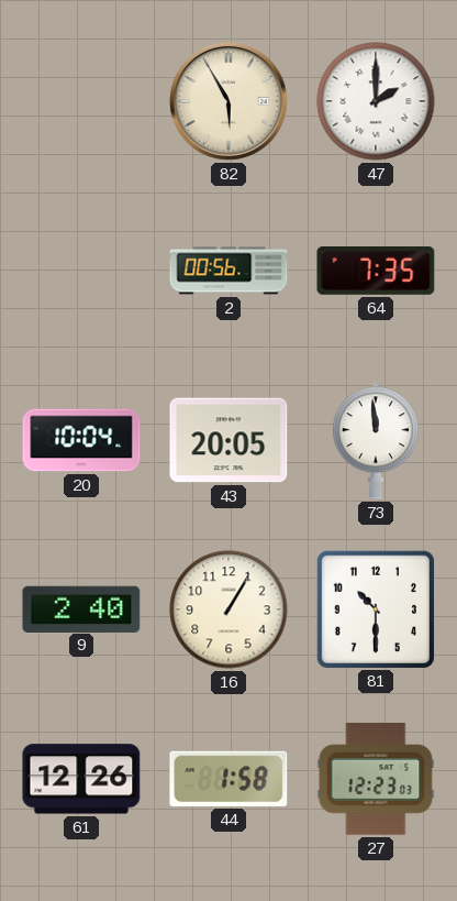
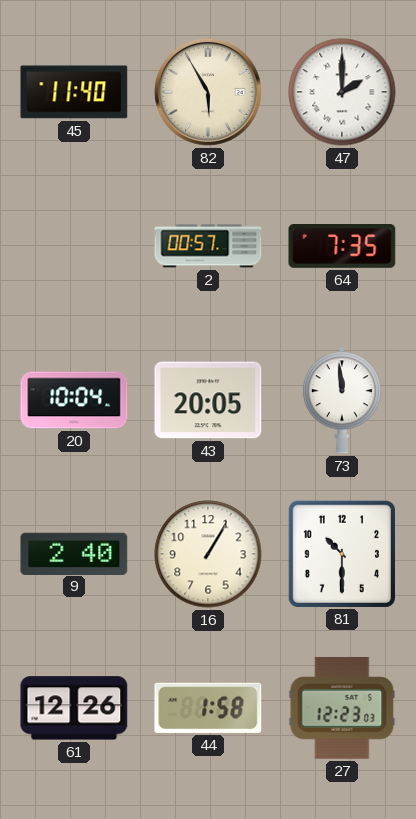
45: none -> 11:40 (74, 92)
2: 00:56 -> 00:57 (208, 246)
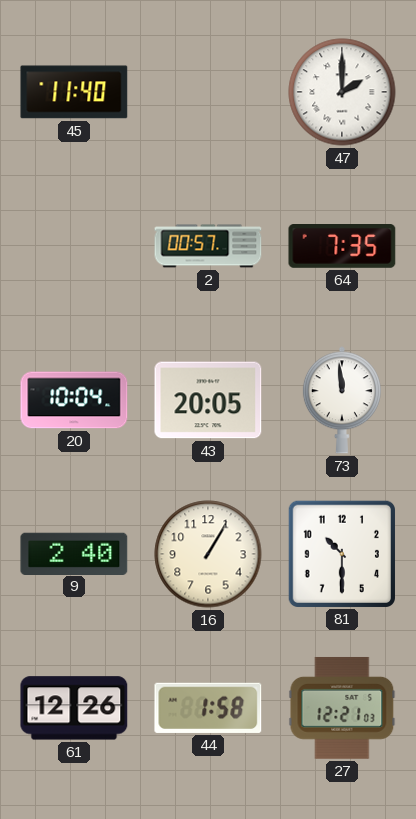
82: 5:55 -> none (208, 92)
27: 12:23 -> 12:21 (342, 708)
